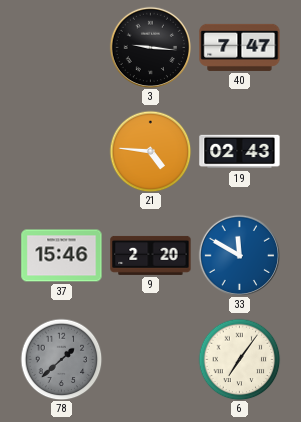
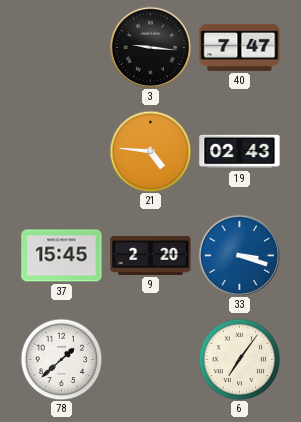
37: 15:46 -> 15:45 (62, 256)
33: 11:50 -> 3:18 (239, 255)
78 dial: grey -> white (61, 359)
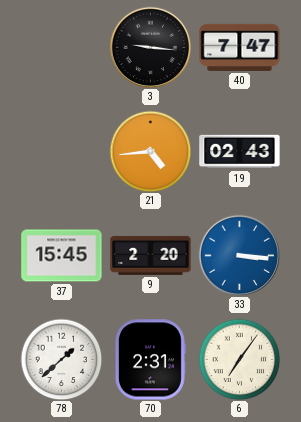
21: 4:46 -> 4:44 (150, 151)
33: 3:18 -> 3:16 (239, 255)
70: none -> 2:31 (151, 360)
